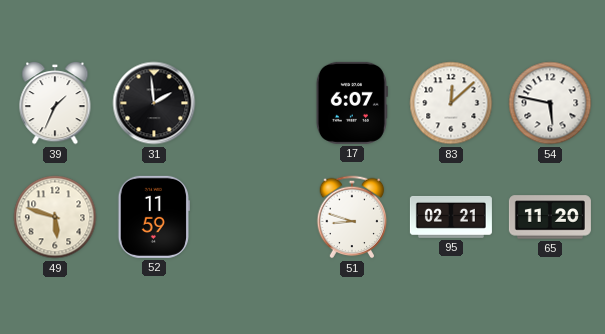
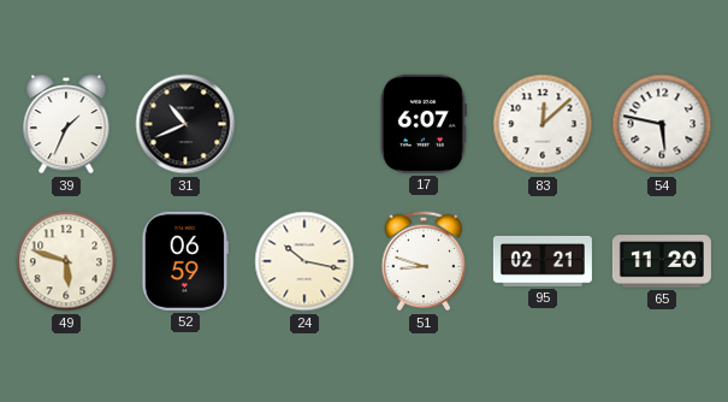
31: 1:59 -> 10:41 (185, 124)
52: 11:59 -> 06:59 (185, 261)
24: none -> 10:17 (304, 261)
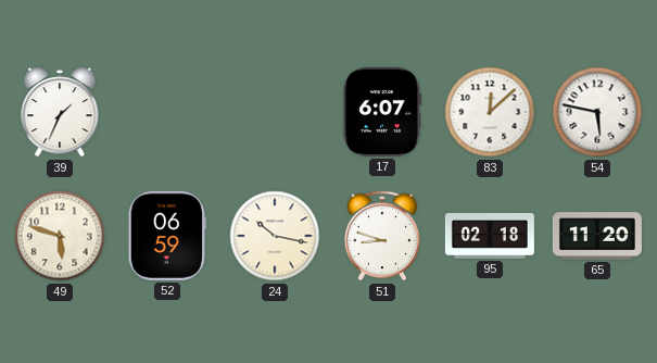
31: 10:41 -> none (185, 124)
95: 02:21 -> 02:18 (490, 236)
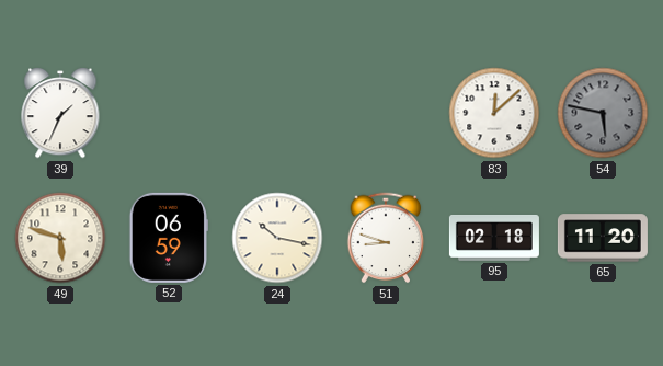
17: 6:07 -> none (382, 112)
54 dial: white -> grey (603, 113)
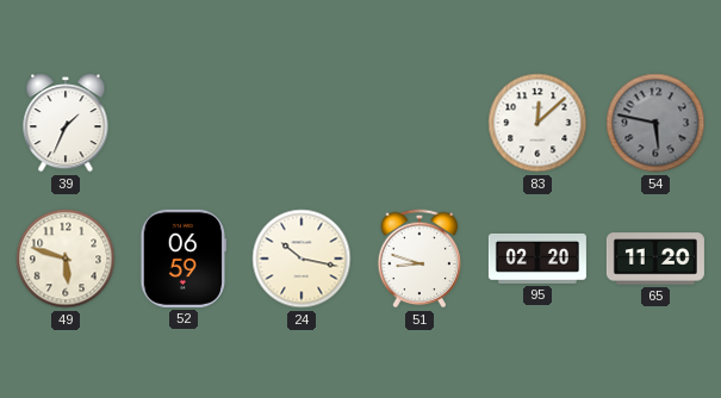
95: 02:18 -> 02:20 (537, 259)
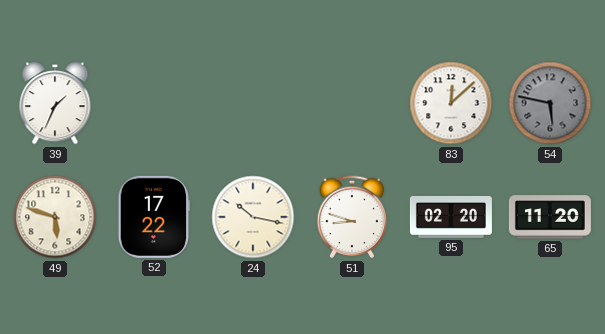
52: 06:59 -> 17:22 (154, 217)
